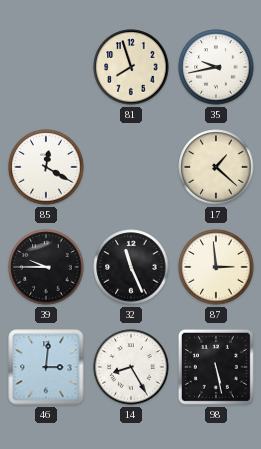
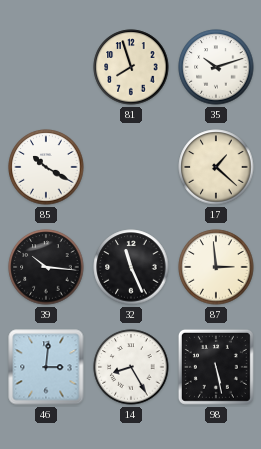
35: 9:43 -> 10:12 (216, 67)
85: 12:20 -> 10:20 (46, 167)
39: 9:45 -> 10:16 (46, 267)
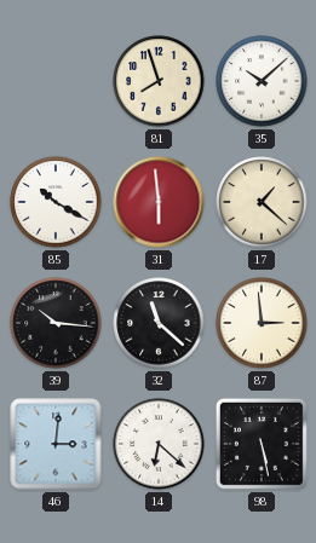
35: 10:12 -> 10:08 (262, 81)
31: none -> 5:59 (159, 202)
32: 11:26 -> 11:22 (159, 323)
14: 8:25 -> 6:22 (159, 444)
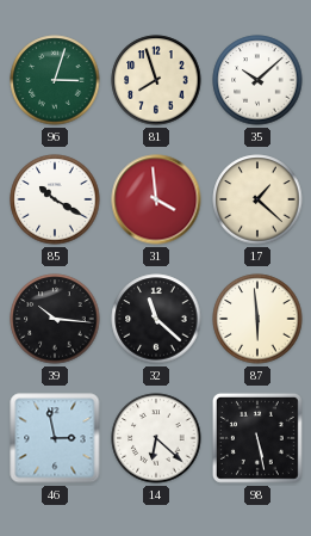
96: none -> 3:03 (55, 80)
31: 5:59 -> 3:59 (156, 199)
87: 2:59 -> 5:59 (257, 319)
46: 3:01 -> 2:58 (55, 438)
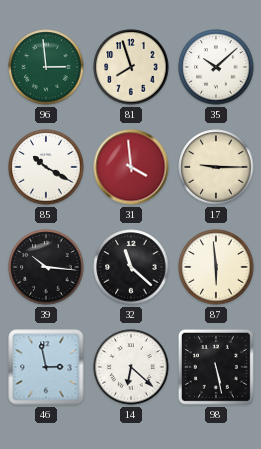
96: 3:03 -> 2:59 (46, 67)
17: 1:22 -> 9:15 (216, 167)
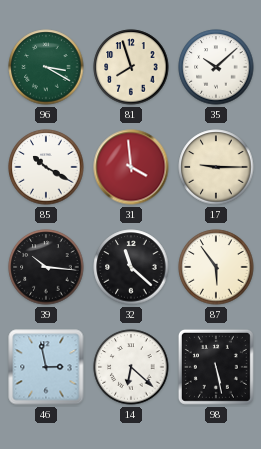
96: 2:59 -> 3:20 (46, 67)
87: 5:59 -> 5:54 (216, 267)
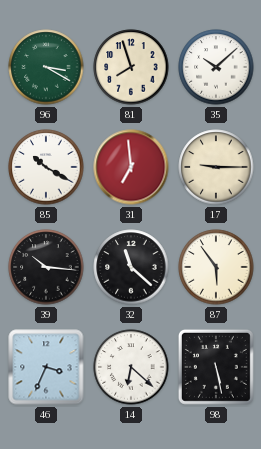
31: 3:59 -> 6:59 (131, 167)
46: 2:58 -> 3:34 (46, 367)
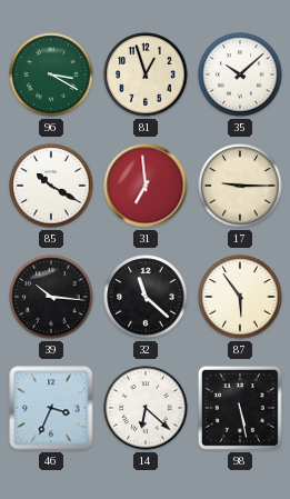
81: 7:57 -> 12:57 (146, 74)
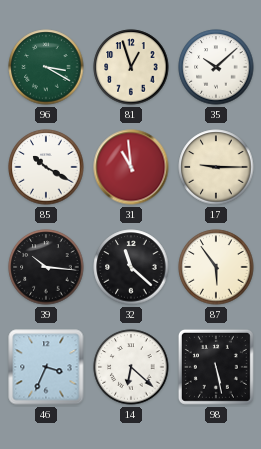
31: 6:59 -> 10:59 (131, 167)
